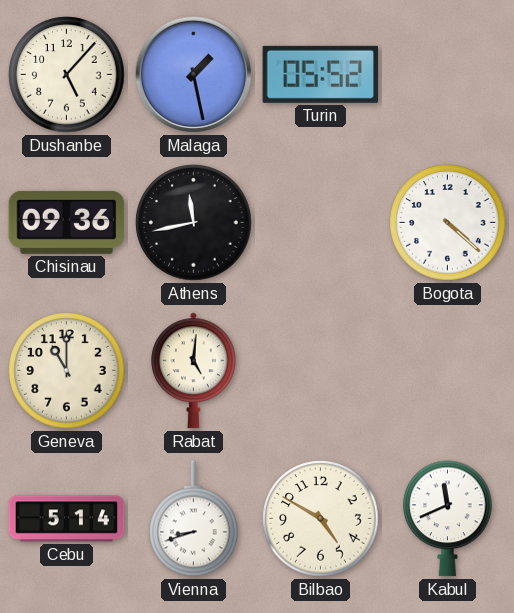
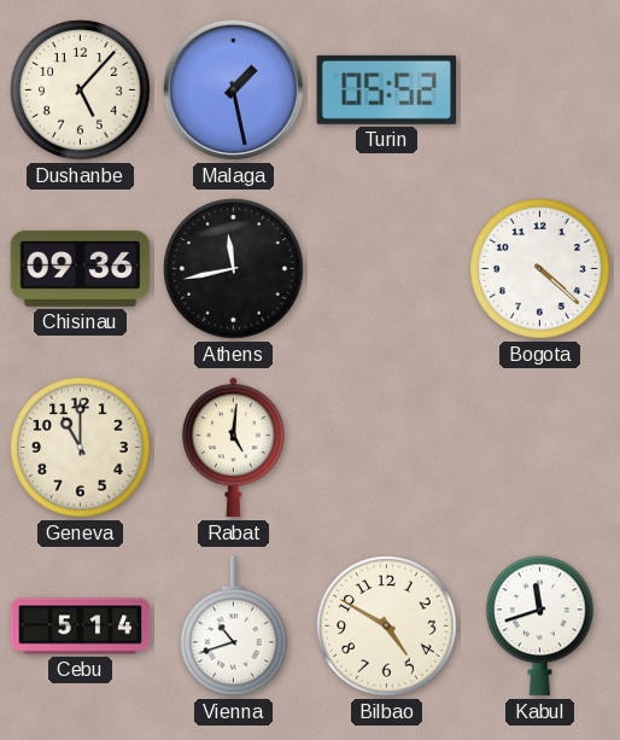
Vienna: 8:42 -> 10:42 (234, 627)
Kabul: 11:41 -> 11:42 (540, 627)
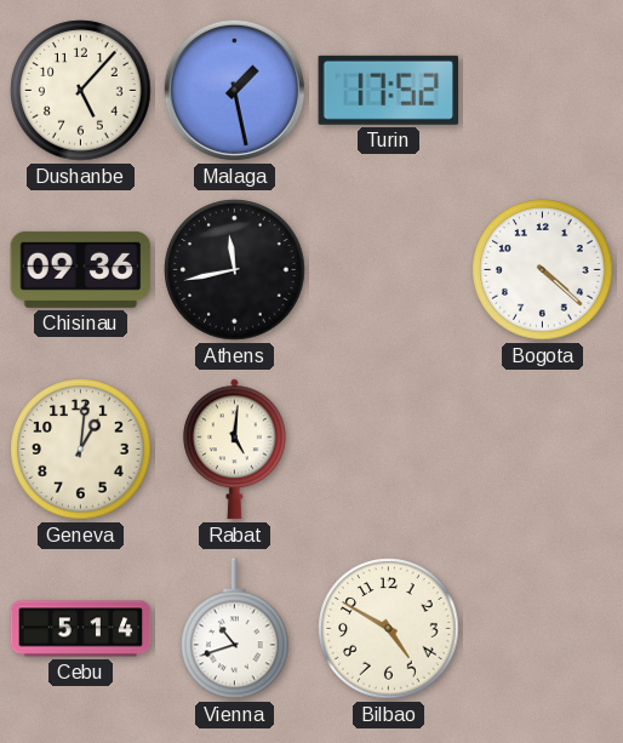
Turin: 05:52 -> 17:52 (389, 90)
Geneva: 11:00 -> 1:01 (81, 450)
Kabul: 11:42 -> none (540, 627)
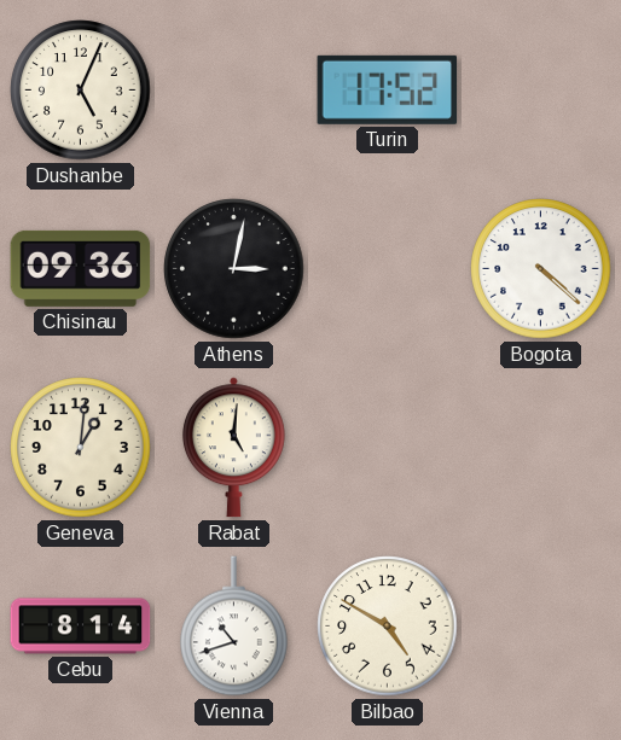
Dushanbe: 5:07 -> 5:04 (81, 91)
Malaga: 1:28 -> none (234, 90)
Athens: 11:43 -> 3:02 (234, 269)
Cebu: 5:14 -> 8:14 (81, 627)
